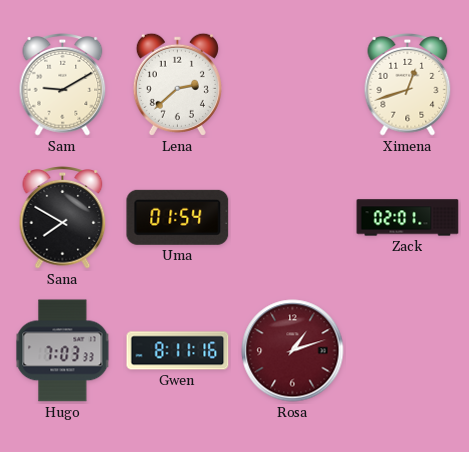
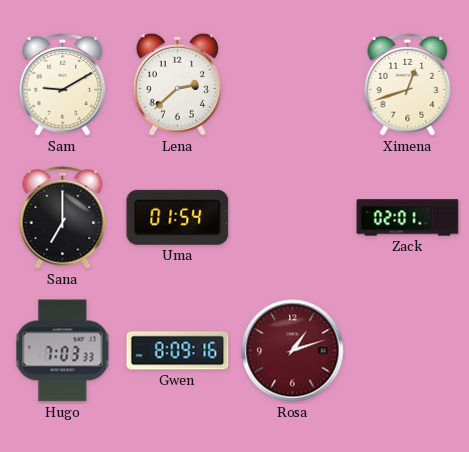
Sana: 7:50 -> 7:00 (63, 218)
Gwen: 8:11 -> 8:09 (178, 351)
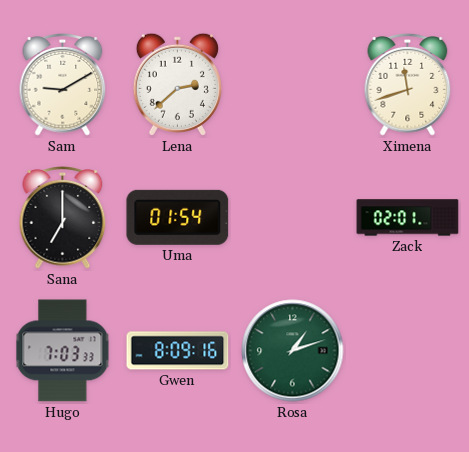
Ximena: 12:42 -> 11:42 (408, 85)
Rosa dial: burgundy -> green (293, 351)
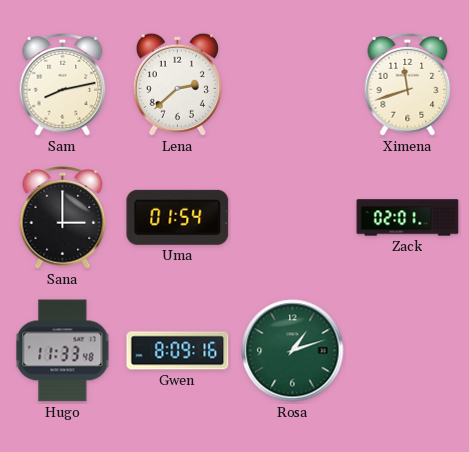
Sam: 9:10 -> 8:13 (63, 85)
Sana: 7:00 -> 3:00 (63, 218)
Hugo: 7:03 -> 11:33 (63, 351)
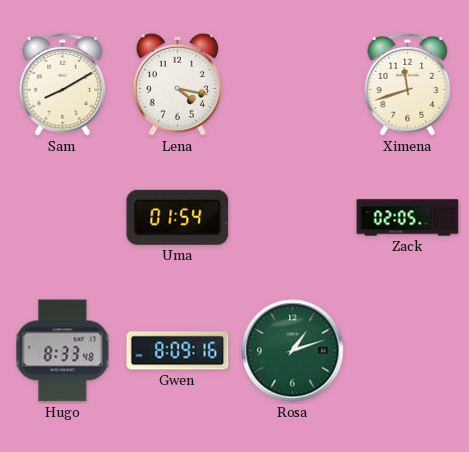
Sam: 8:13 -> 8:10 (63, 85)
Lena: 2:38 -> 4:17 (177, 84)
Sana: 3:00 -> none (63, 218)
Zack: 02:01 -> 02:05 (408, 218)
Hugo: 11:33 -> 8:33 (63, 351)
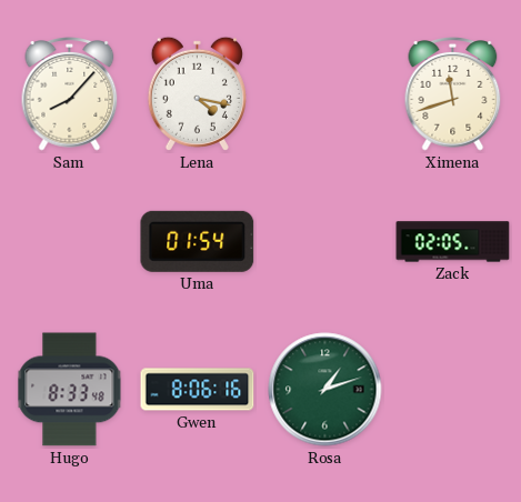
Sam: 8:10 -> 8:07 (70, 94)
Gwen: 8:09 -> 8:06 (198, 390)
